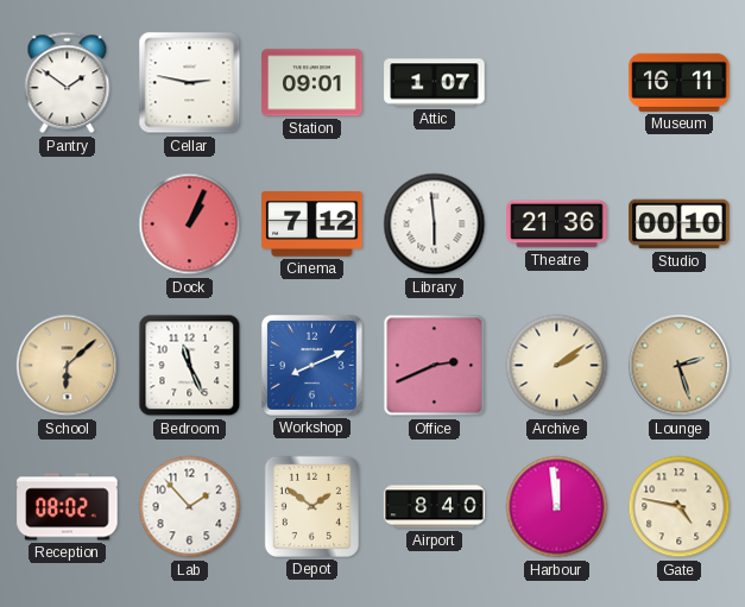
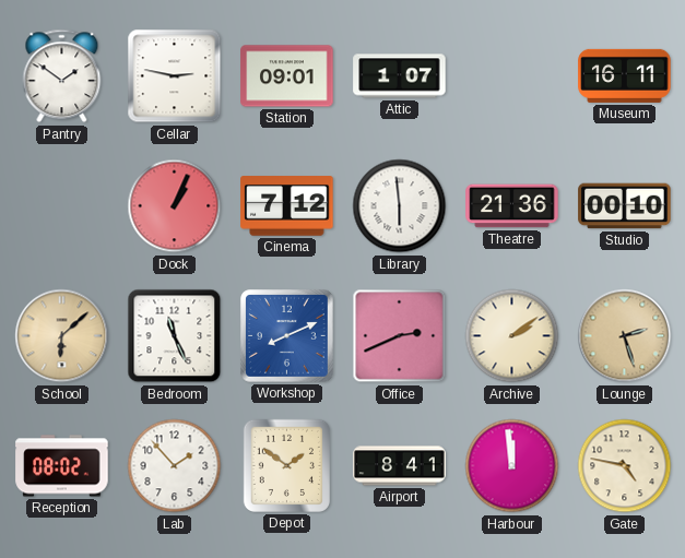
Airport: 8:40 -> 8:41 (400, 466)
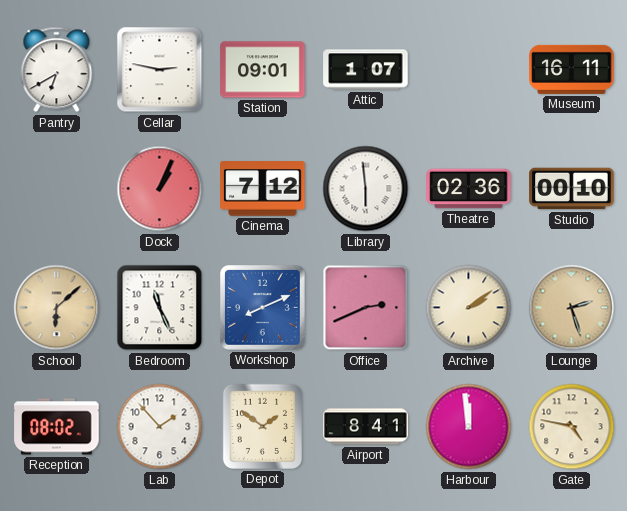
Pantry: 1:51 -> 6:40 (57, 70)
Theatre: 21:36 -> 02:36 (469, 189)
